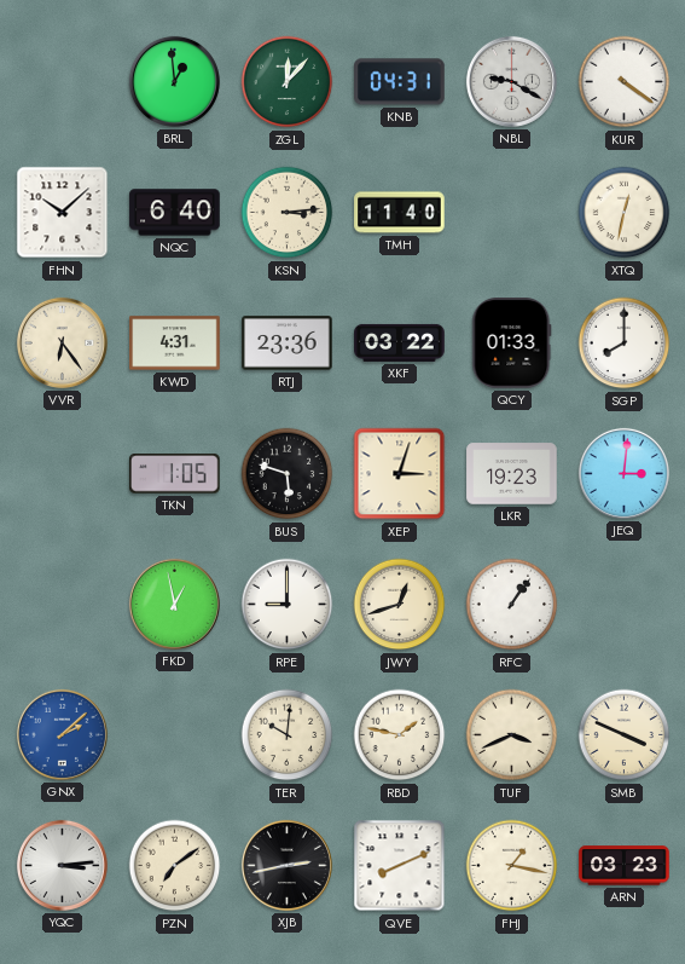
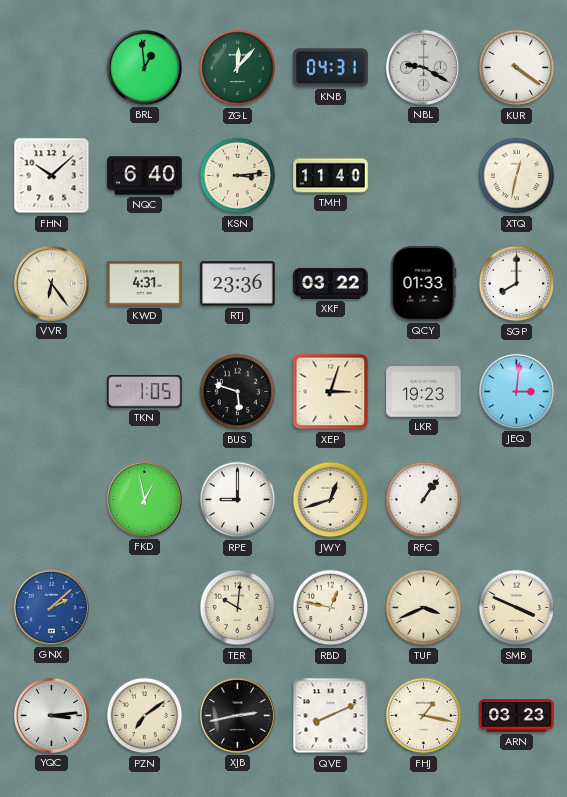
RBD: 1:47 -> 12:47 (331, 608)
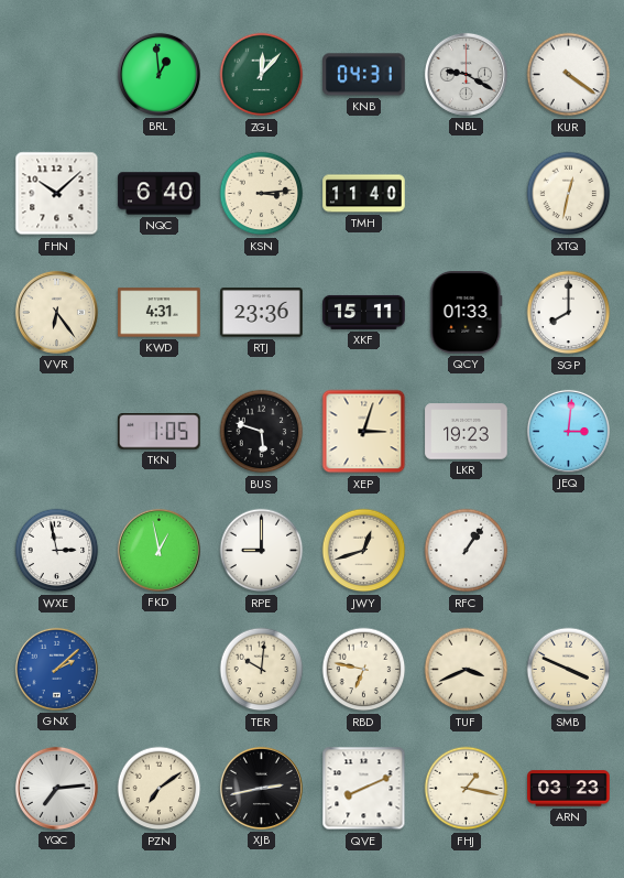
XKF: 03:22 -> 15:11 (364, 312)
WXE: none -> 2:58 (57, 551)
RBD: 12:47 -> 6:47 (364, 670)
YQC: 3:14 -> 7:14 (56, 788)
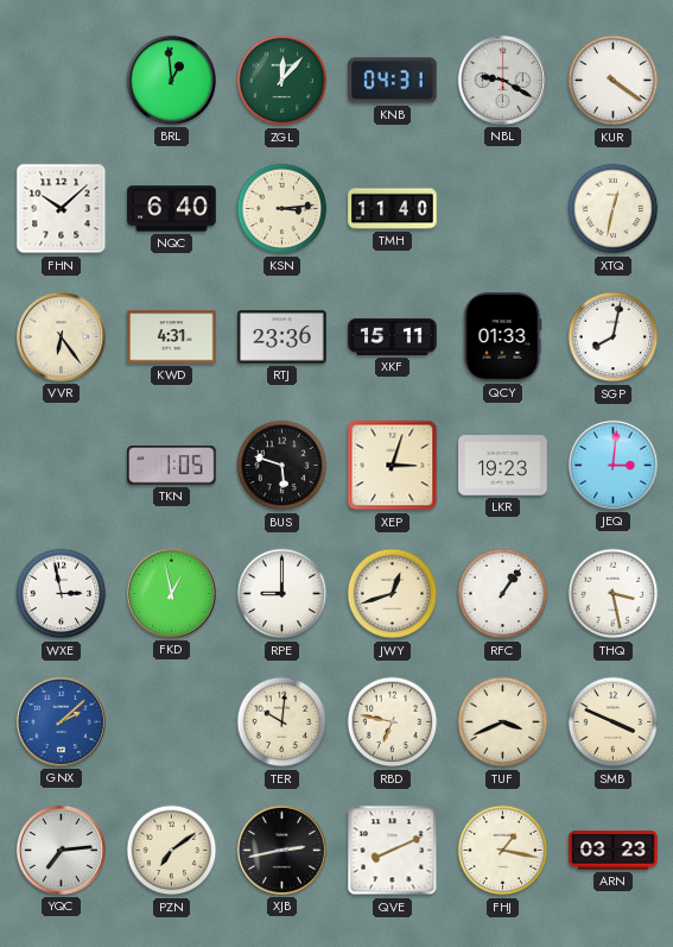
SGP: 8:00 -> 8:02 (614, 337)
THQ: none -> 3:28 (614, 594)
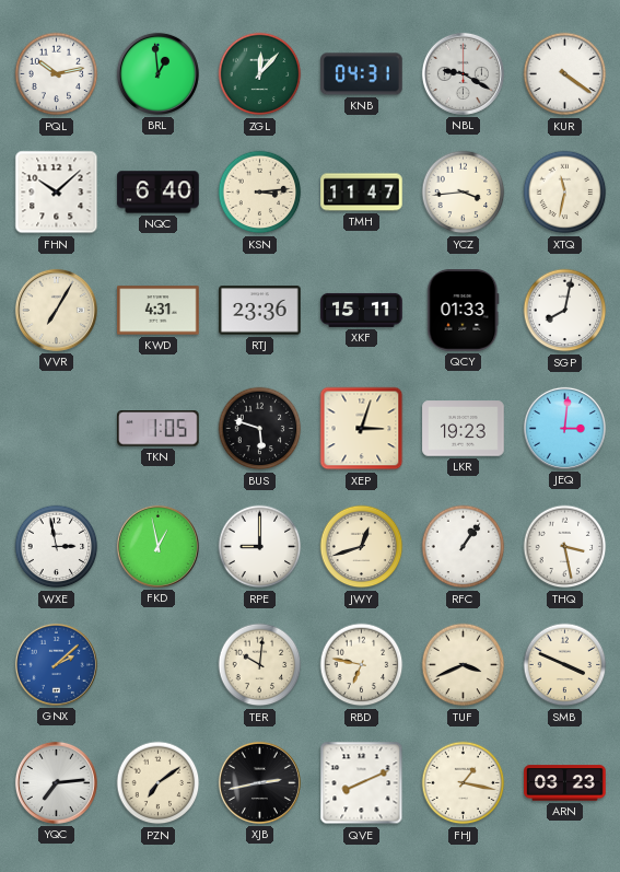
PQL: none -> 10:13 (57, 74)
TMH: 11:40 -> 11:47 (362, 193)
YCZ: none -> 3:44 (464, 193)
XTQ: 12:32 -> 11:32 (565, 193)
VVR: 6:24 -> 7:05 (56, 310)
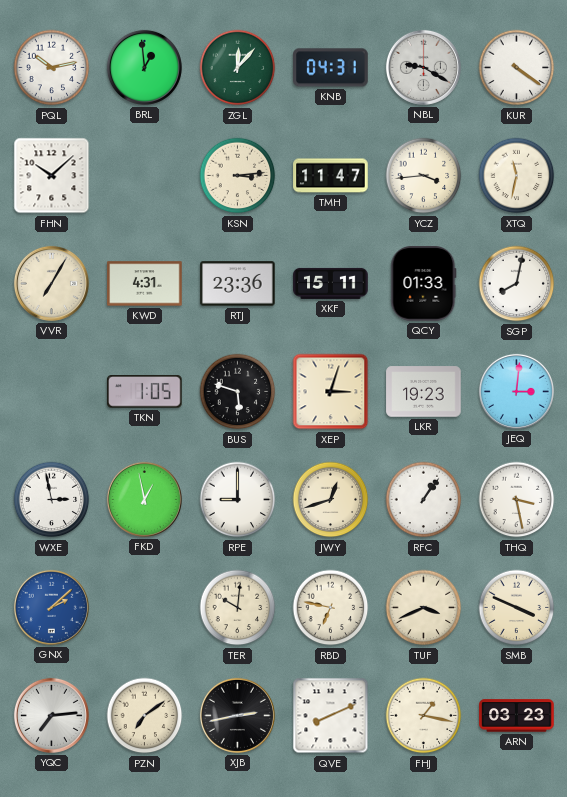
NQC: 6:40 -> none (159, 193)
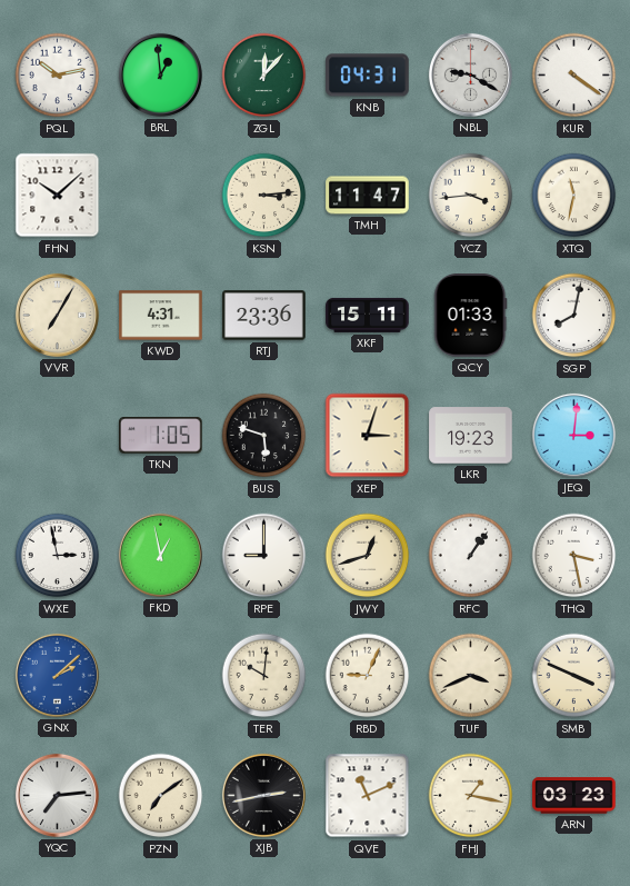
RBD: 6:47 -> 9:04 (368, 676)
QVE: 8:11 -> 11:11 (368, 796)
